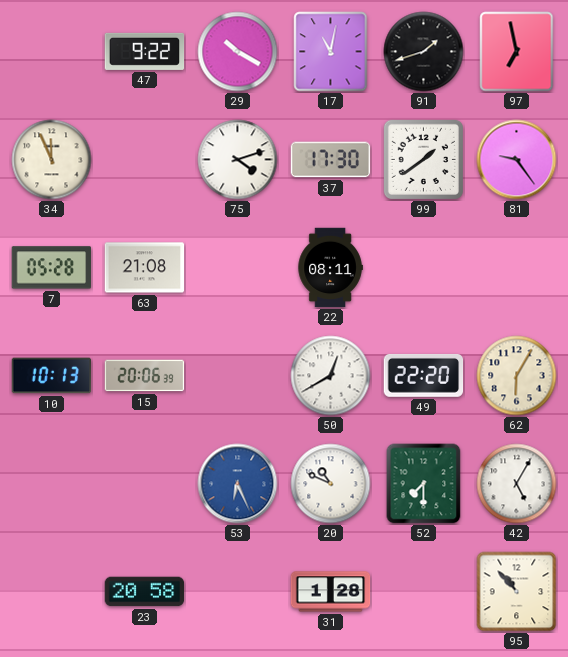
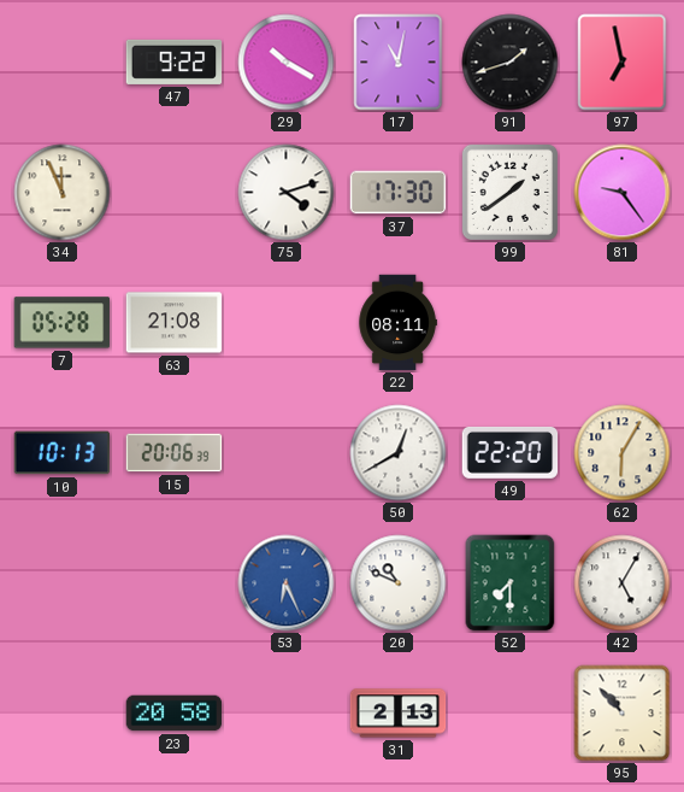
31: 1:28 -> 2:13 (399, 714)
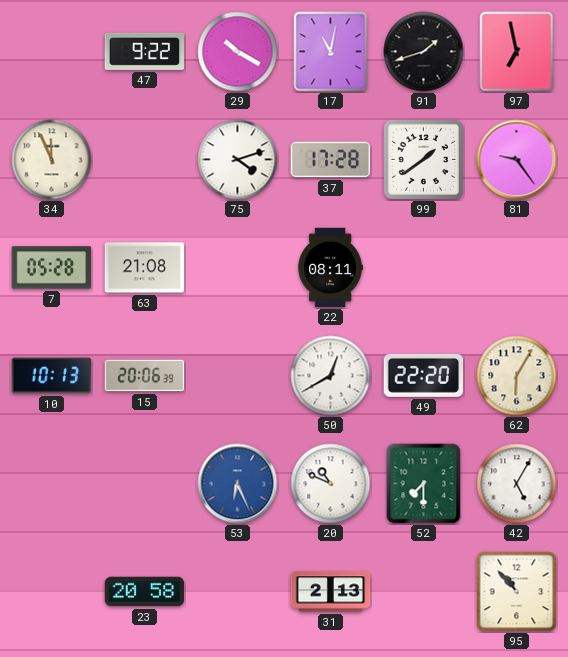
37: 17:30 -> 17:28 (331, 160)
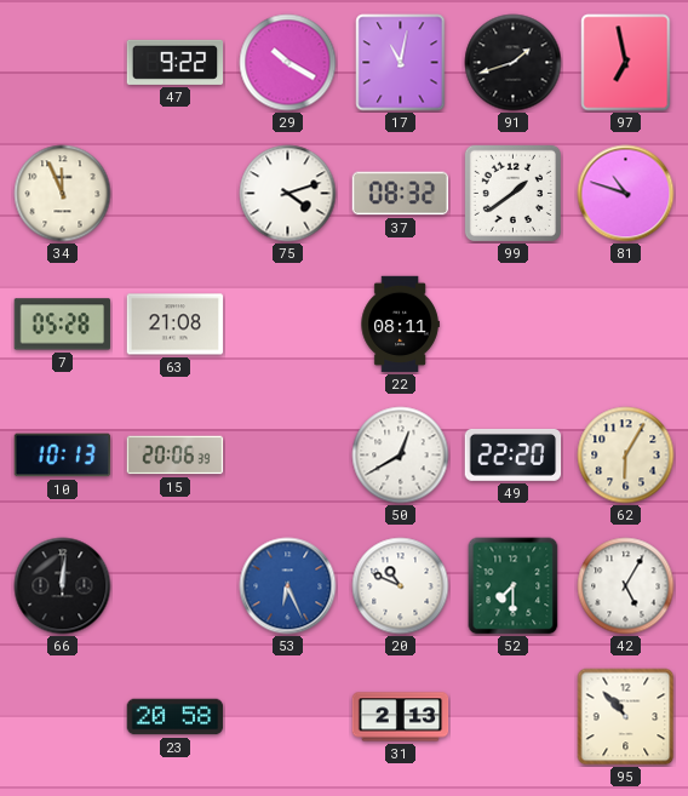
37: 17:28 -> 08:32 (401, 194)
81: 9:24 -> 10:48 (626, 194)
66: none -> 12:01 (63, 586)
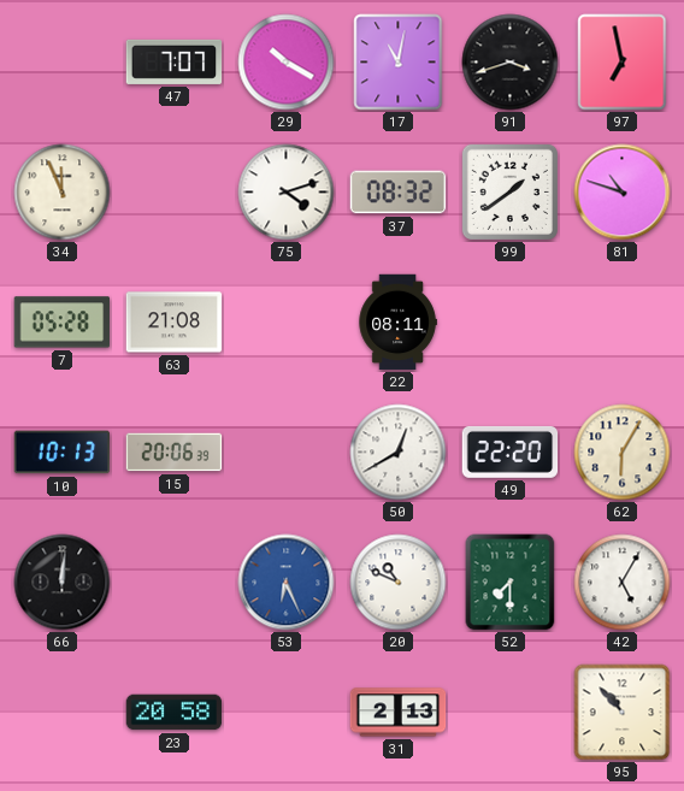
47: 9:22 -> 7:07 (175, 61)
91: 1:42 -> 3:42 (511, 63)
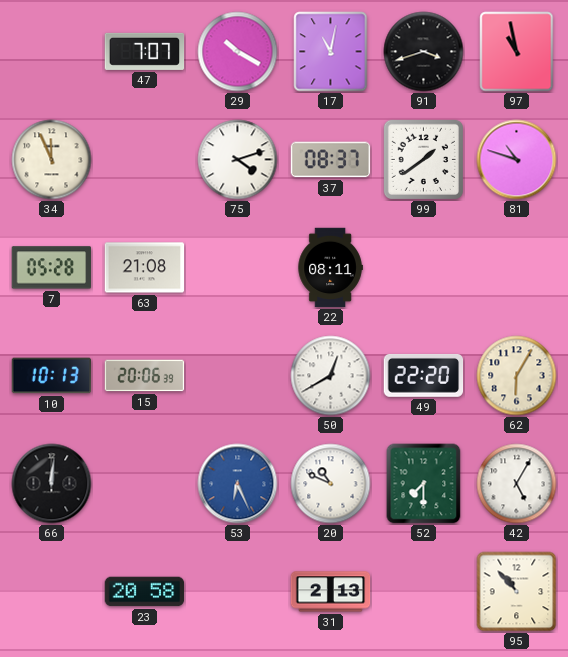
97: 6:58 -> 10:58 (517, 52)
37: 08:32 -> 08:37 (331, 160)
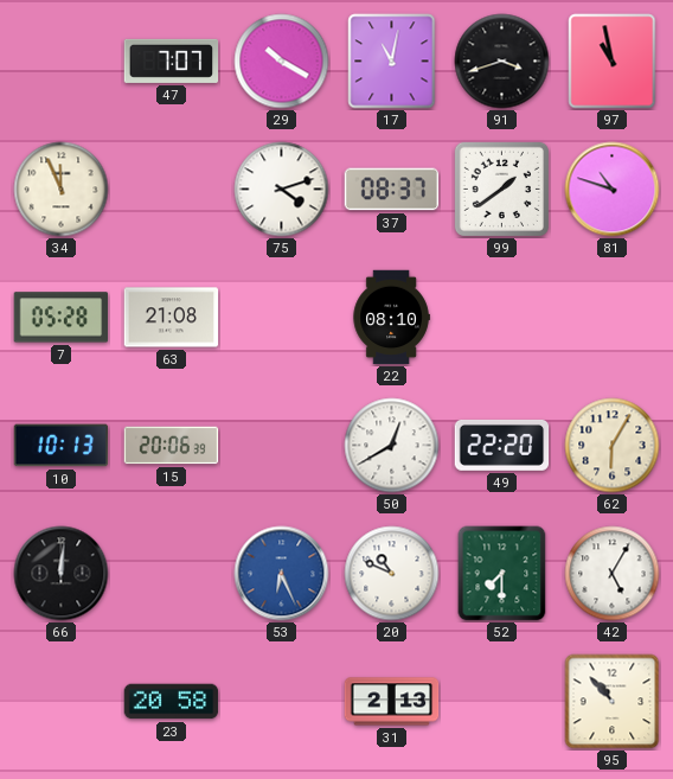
22: 08:11 -> 08:10 (391, 318)
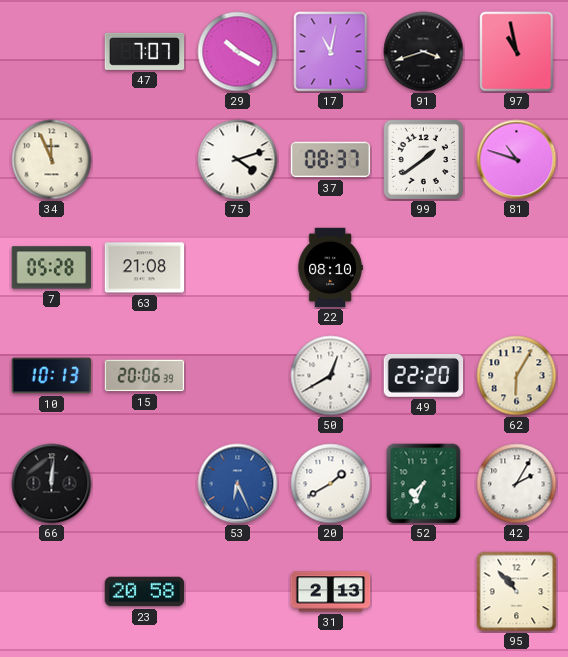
20: 10:49 -> 1:40 (331, 484)
52: 7:30 -> 7:34 (424, 484)
42: 5:05 -> 2:05 (517, 484)
